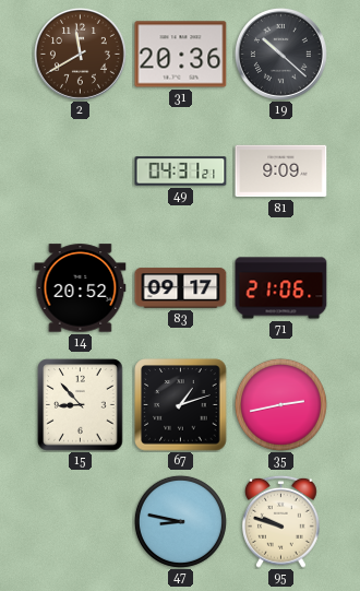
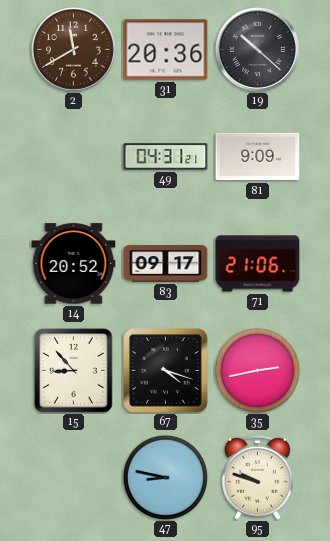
67: 1:12 -> 4:18 (166, 371)
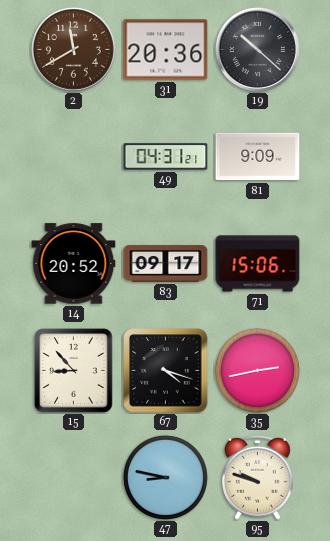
71: 21:06 -> 15:06 (258, 264)
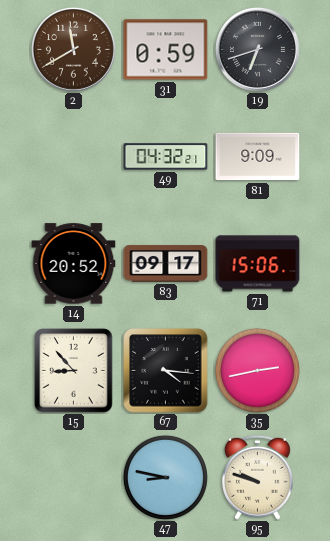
31: 20:36 -> 0:59 (166, 50)
19: 10:22 -> 6:42 (257, 49)
49: 04:31 -> 04:32 (166, 157)
67: 4:18 -> 4:16 (166, 371)
